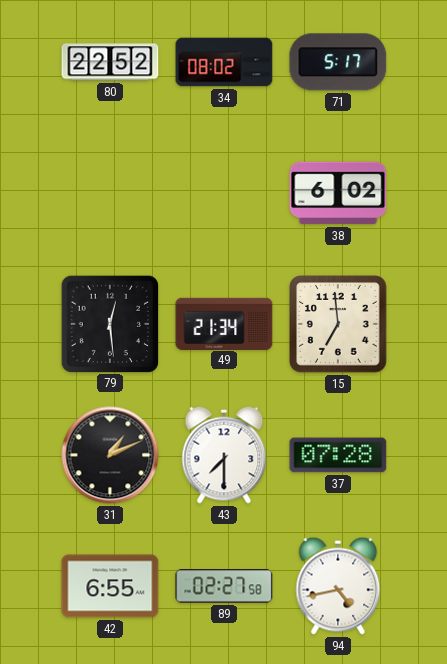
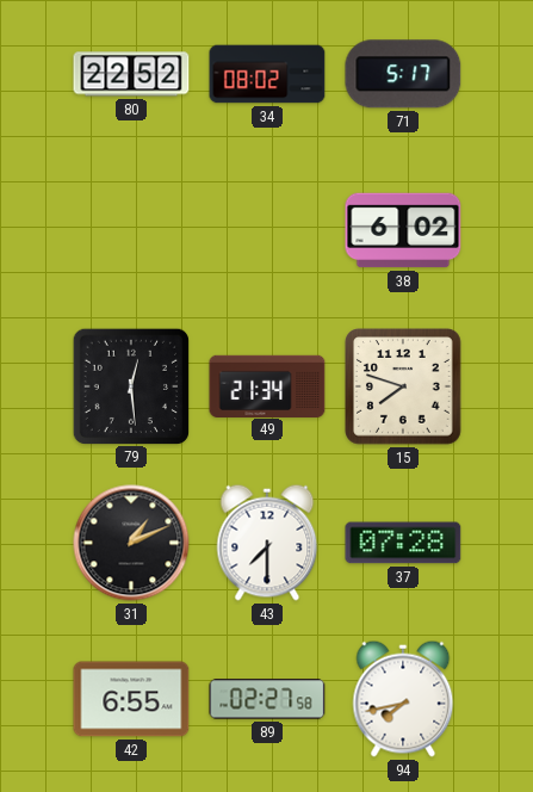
15: 6:59 -> 7:48 (404, 388)
94: 4:43 -> 7:43 (403, 699)
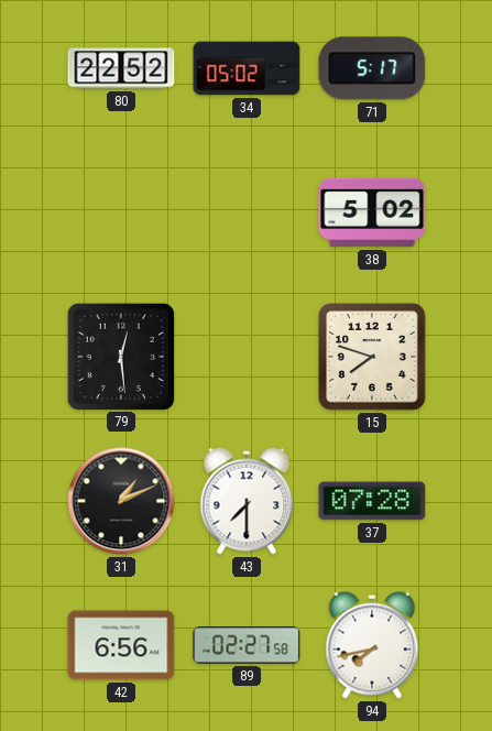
34: 08:02 -> 05:02 (247, 68)
38: 6:02 -> 5:02 (372, 212)
49: 21:34 -> none (267, 385)
42: 6:55 -> 6:56 (121, 645)
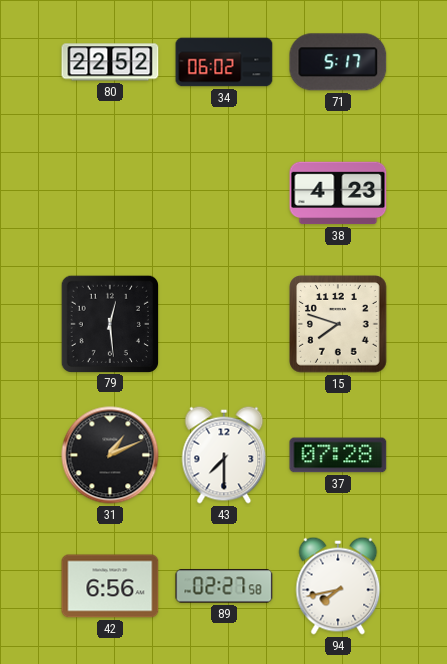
34: 05:02 -> 06:02 (224, 62)
38: 5:02 -> 4:23 (338, 193)
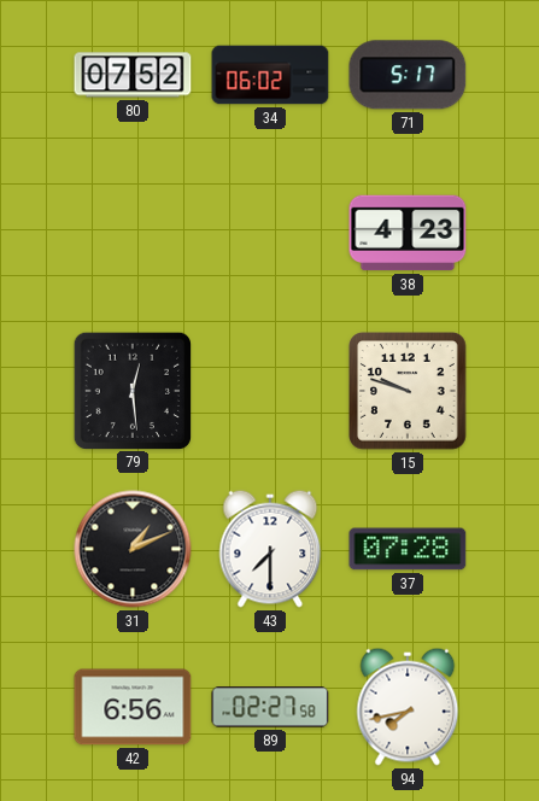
80: 22:52 -> 07:52 (133, 75)
15: 7:48 -> 9:48 (409, 392)
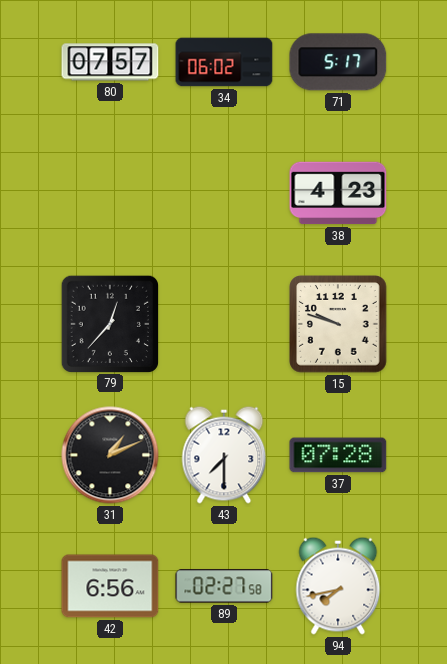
80: 07:52 -> 07:57 (110, 62)
79: 12:29 -> 12:37 (109, 323)
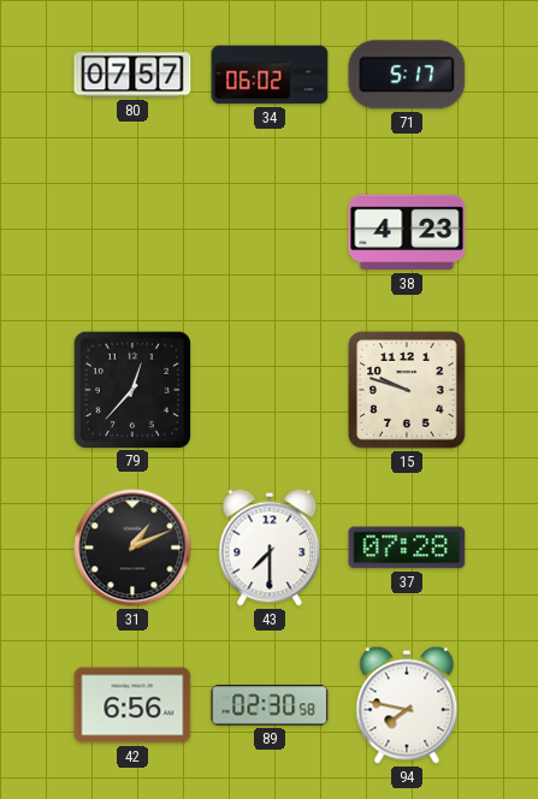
89: 02:27 -> 02:30 (270, 705)
94: 7:43 -> 7:47 (407, 705)
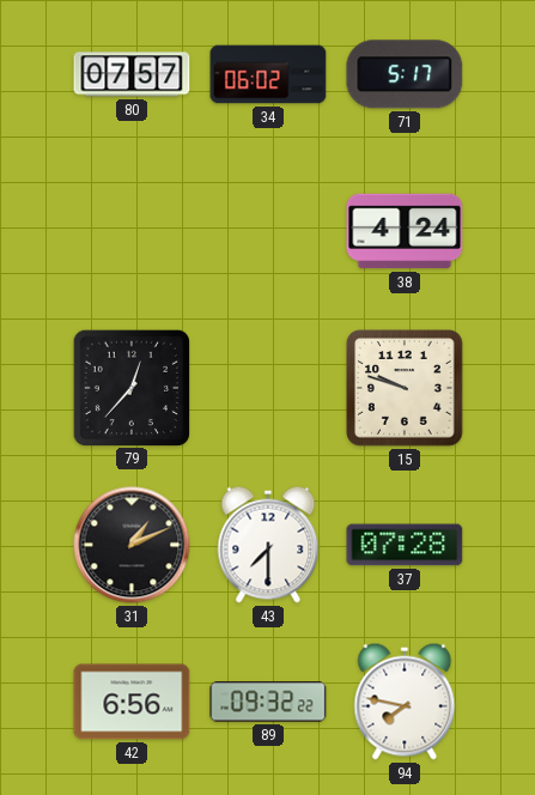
38: 4:23 -> 4:24 (405, 231)
89: 02:30 -> 09:32 (268, 702)
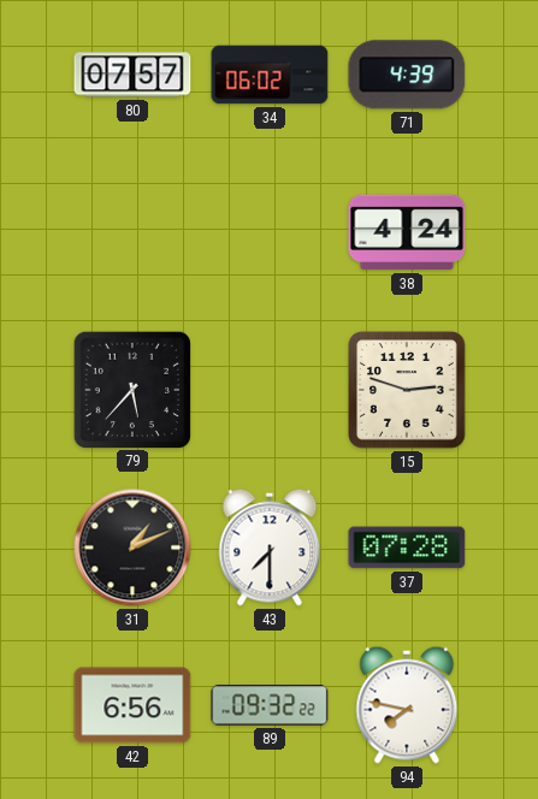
71: 5:17 -> 4:39 (407, 75)
79: 12:37 -> 5:37 (131, 389)
15: 9:48 -> 2:48 (408, 391)
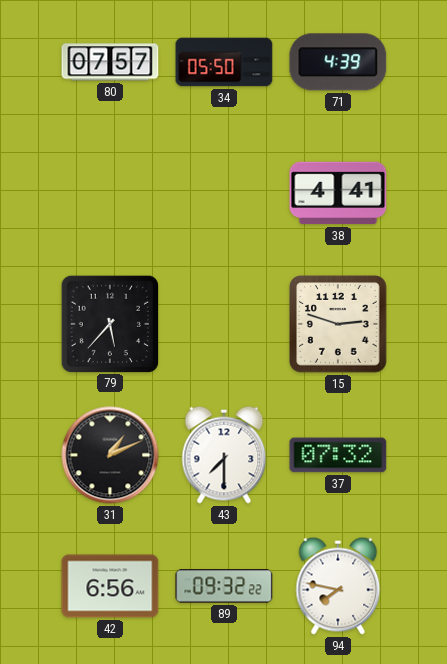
34: 06:02 -> 05:50 (224, 62)
38: 4:24 -> 4:41 (338, 193)
37: 07:28 -> 07:32 (338, 455)
